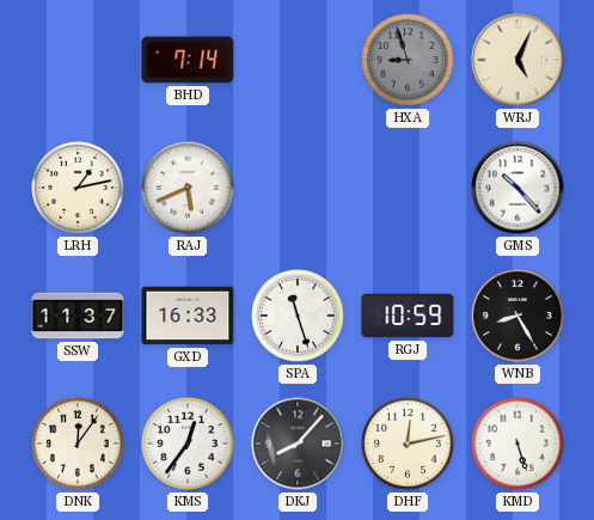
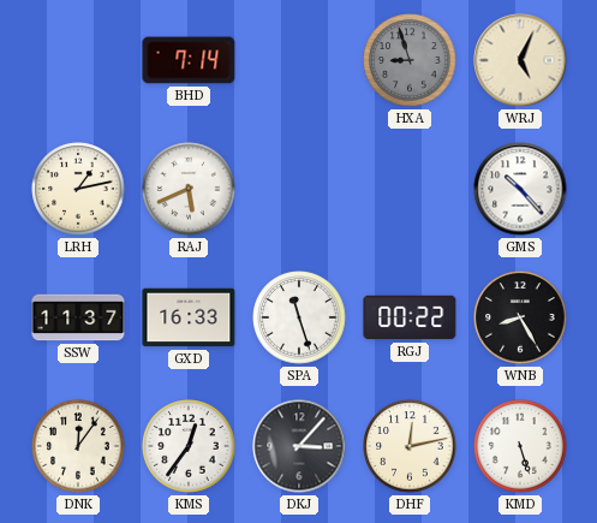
RGJ: 10:59 -> 00:22 (410, 317)
DKJ: 8:07 -> 3:07 (299, 446)
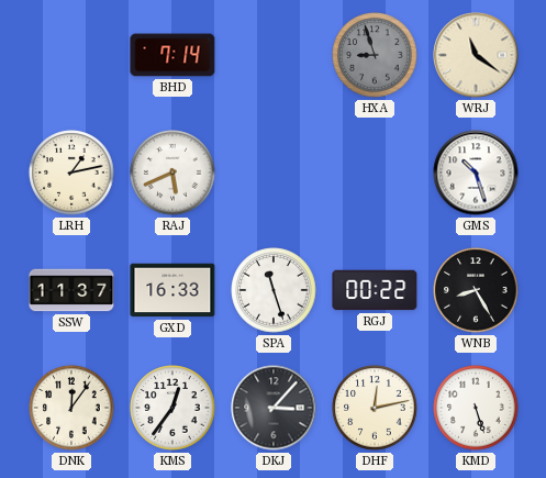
WRJ: 5:04 -> 11:21 (476, 55)
GMS: 10:23 -> 10:27 (476, 173)
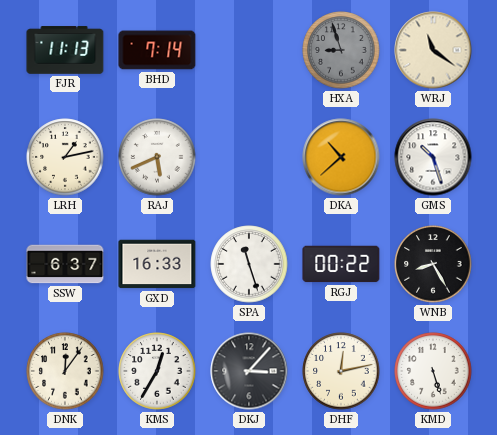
FJR: none -> 11:13 (65, 50)
DKA: none -> 10:38 (341, 157)
SSW: 11:37 -> 6:37 (65, 264)
KMS: 12:36 -> 12:35 (157, 371)
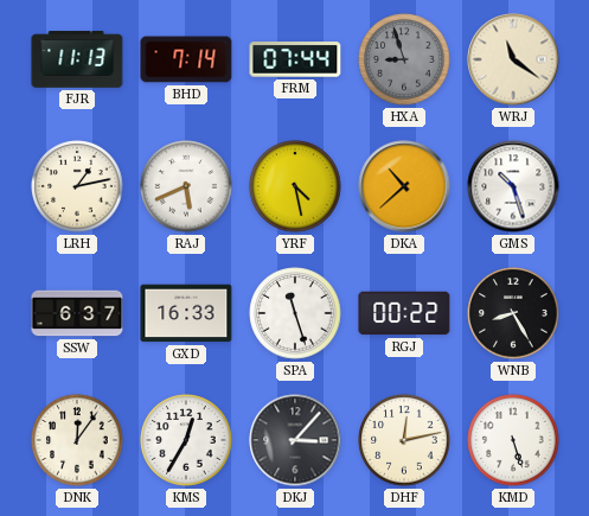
FRM: none -> 07:44 (295, 59)
YRF: none -> 4:28 (295, 186)
